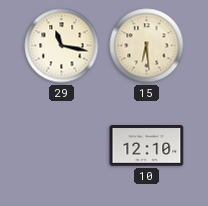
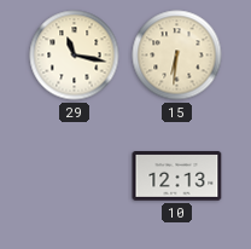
15: 6:29 -> 6:31 (177, 56)
10: 12:10 -> 12:13 (177, 176)
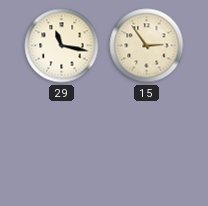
15: 6:31 -> 2:54 (147, 46)
10: 12:13 -> none (177, 176)
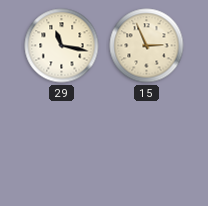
15: 2:54 -> 2:56 (147, 46)
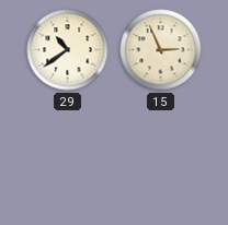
29: 11:17 -> 10:39 (68, 50)
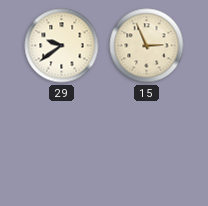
29: 10:39 -> 9:39 (62, 46)
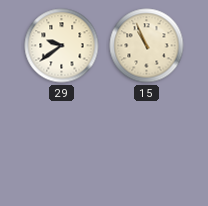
15: 2:56 -> 10:56 (147, 46)
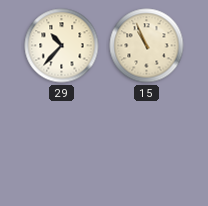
29: 9:39 -> 10:37 (62, 46)
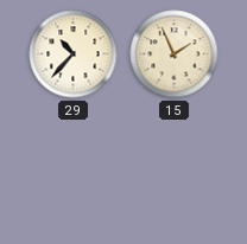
15: 10:56 -> 1:56 (175, 54)
